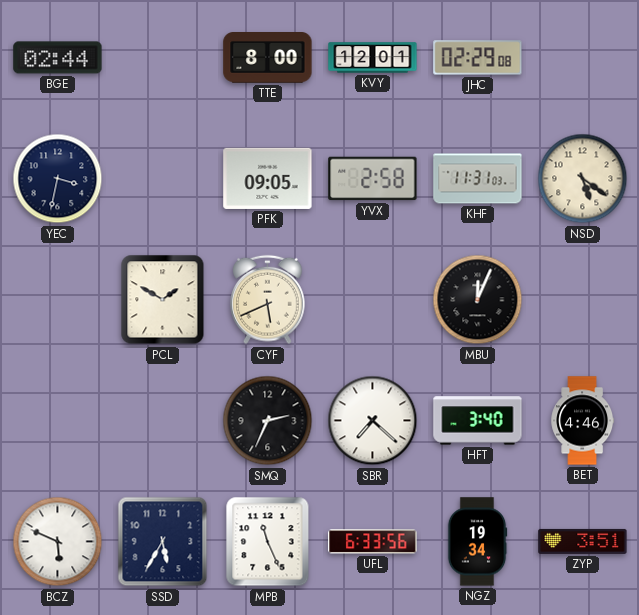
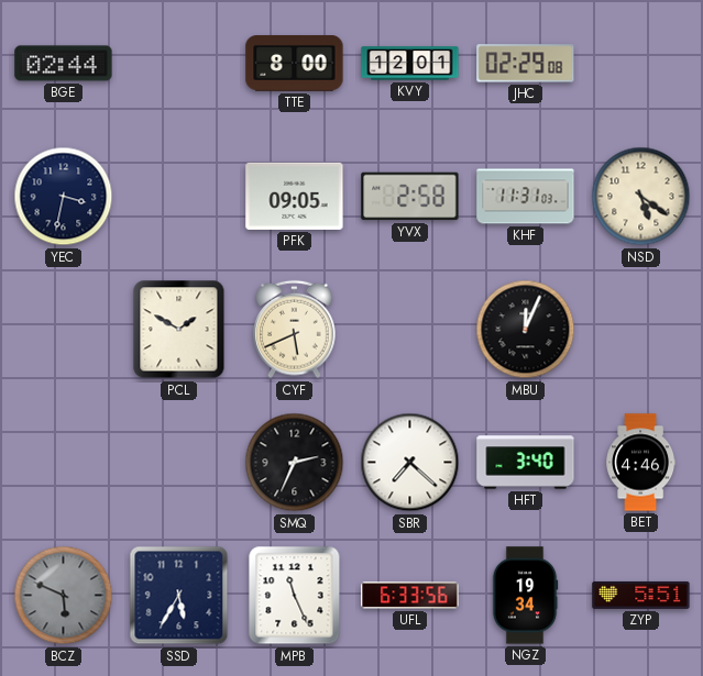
BCZ dial: white -> grey (64, 596)
ZYP: 3:51 -> 5:51 (641, 595)
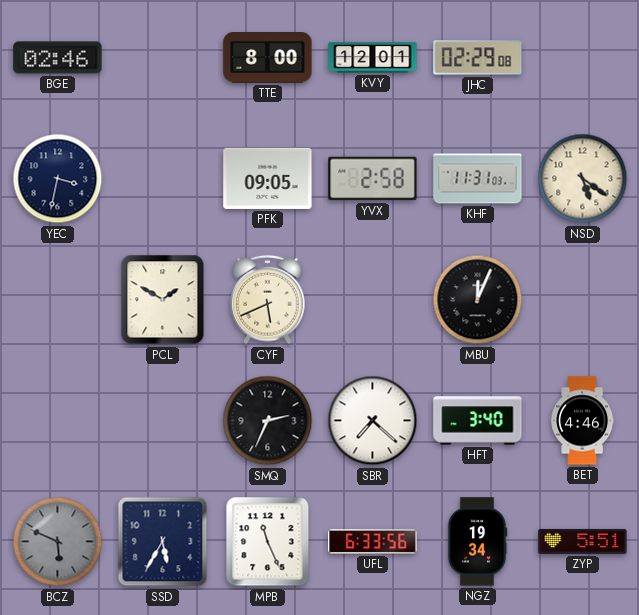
BGE: 02:44 -> 02:46 (58, 58)
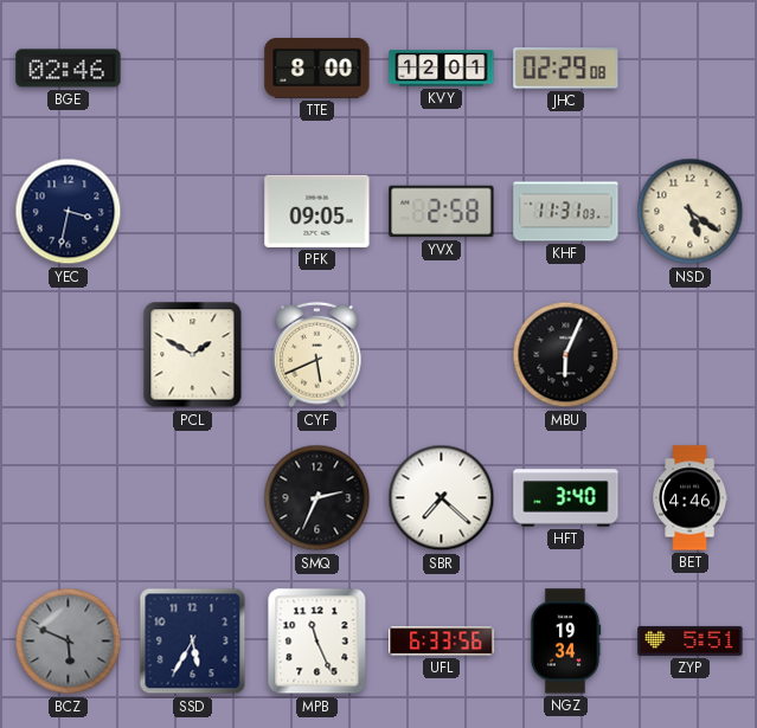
MBU: 12:04 -> 6:04 (566, 355)
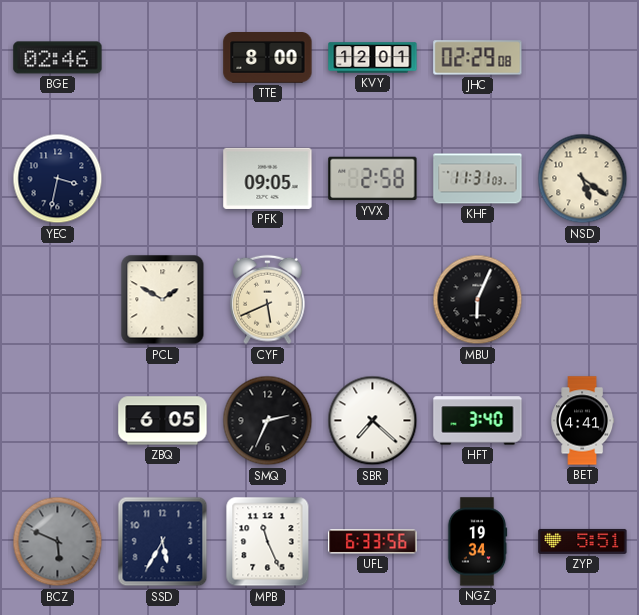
ZBQ: none -> 6:05 (163, 421)
BET: 4:46 -> 4:41 (582, 421)
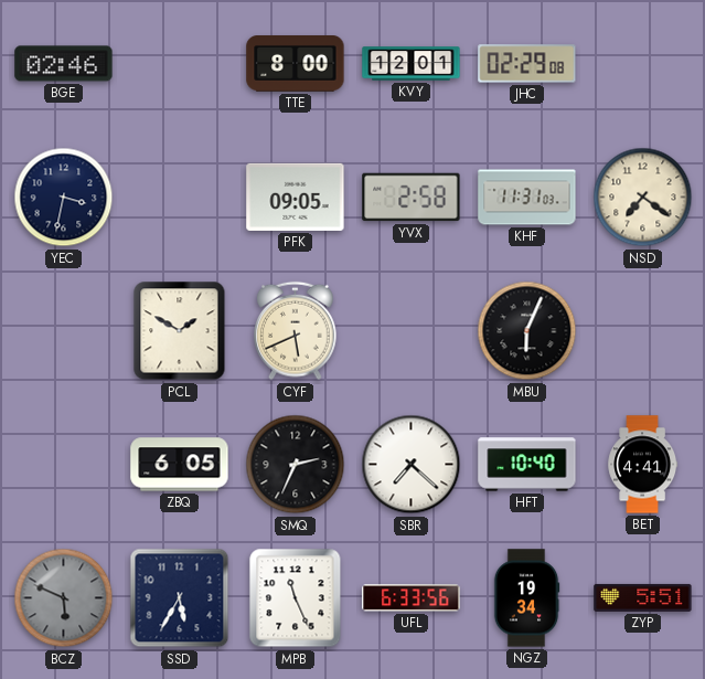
NSD: 5:21 -> 7:21 (643, 198)
HFT: 3:40 -> 10:40 (527, 465)
